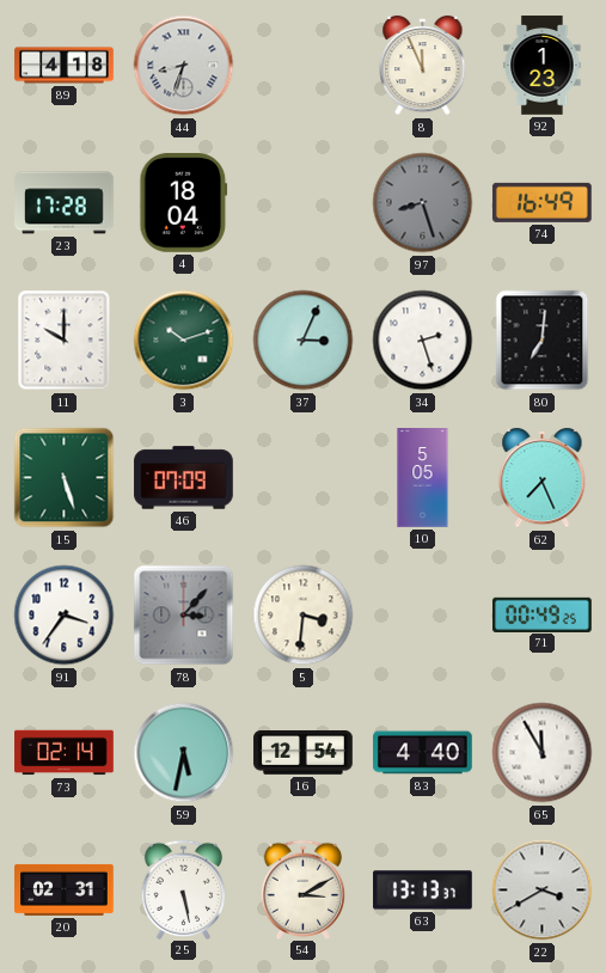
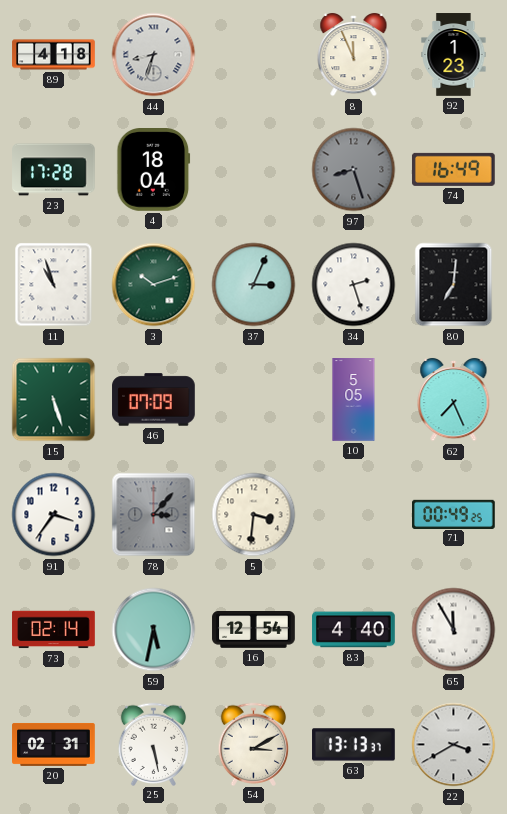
11: 10:00 -> 10:57 (54, 285)
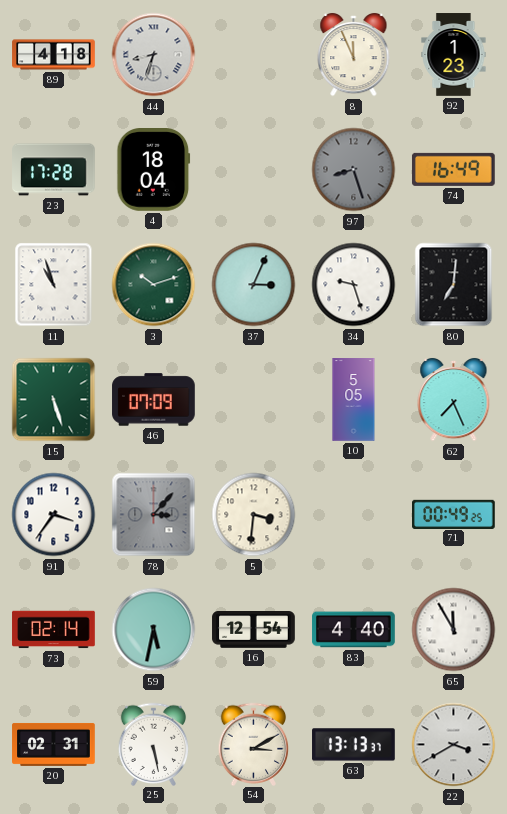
34: 2:27 -> 9:27 (354, 285)
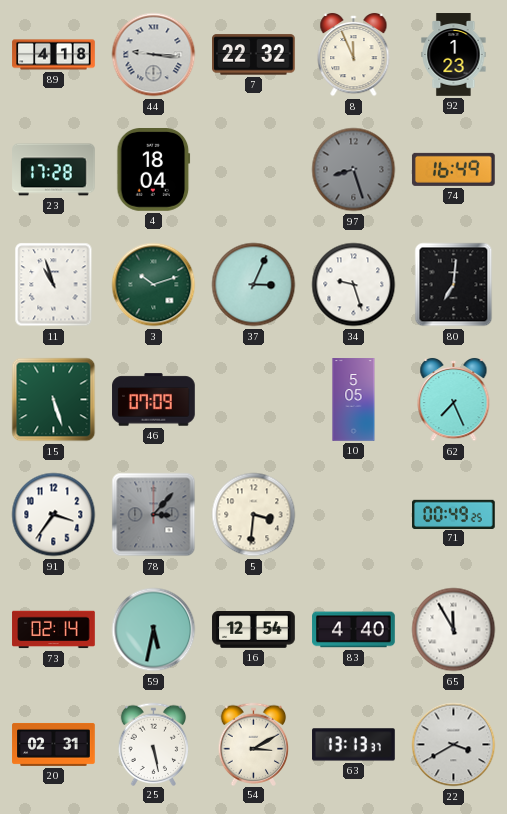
44: 8:33 -> 9:16 (154, 55)
7: none -> 22:32 (254, 55)
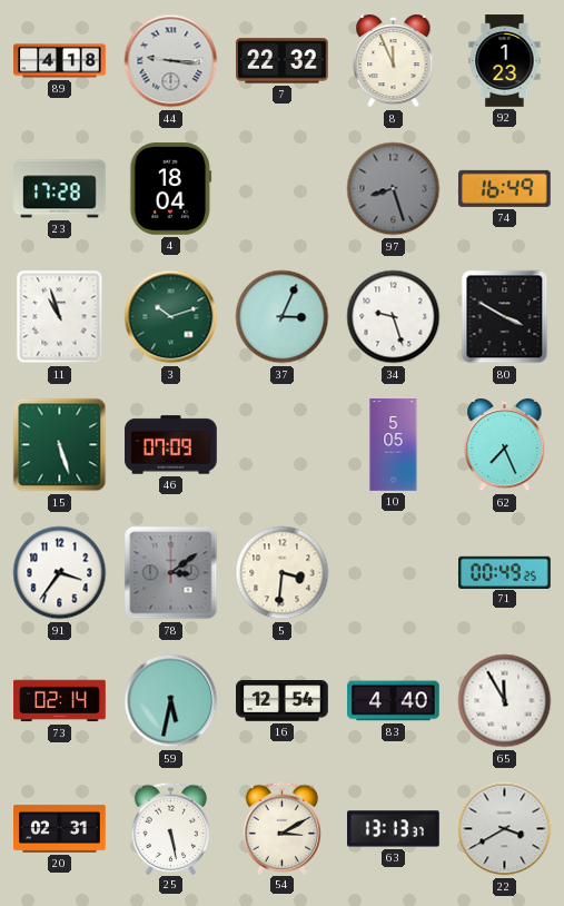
80: 7:01 -> 3:50 (505, 317)
78: 3:07 -> 3:09 (171, 573)
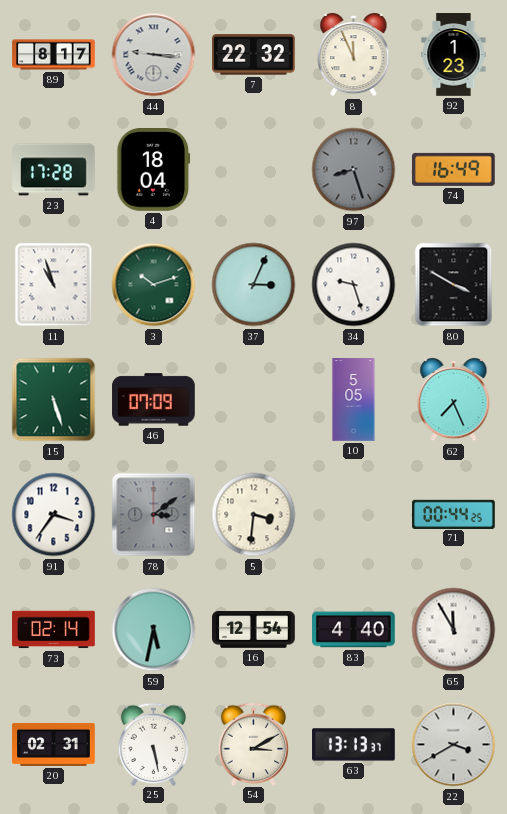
89: 4:18 -> 8:17 (54, 55)
71: 00:49 -> 00:44 (454, 514)
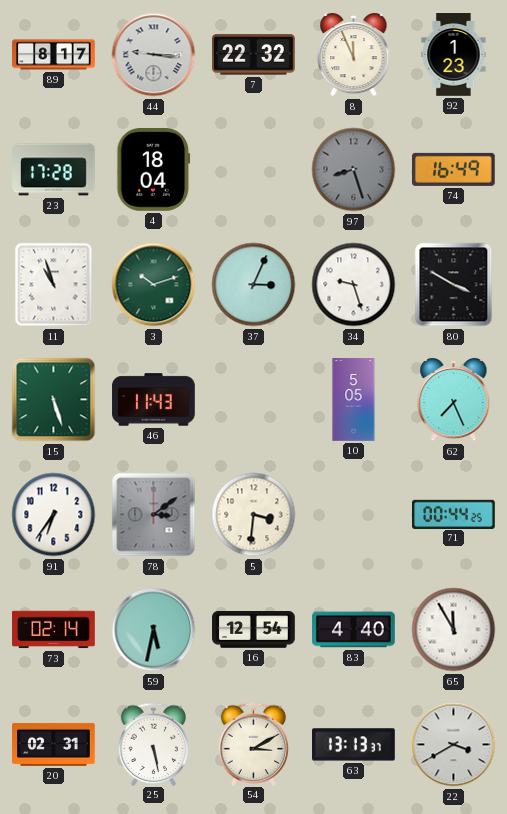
46: 07:09 -> 11:43 (154, 400)
91: 3:36 -> 6:36 (54, 515)
